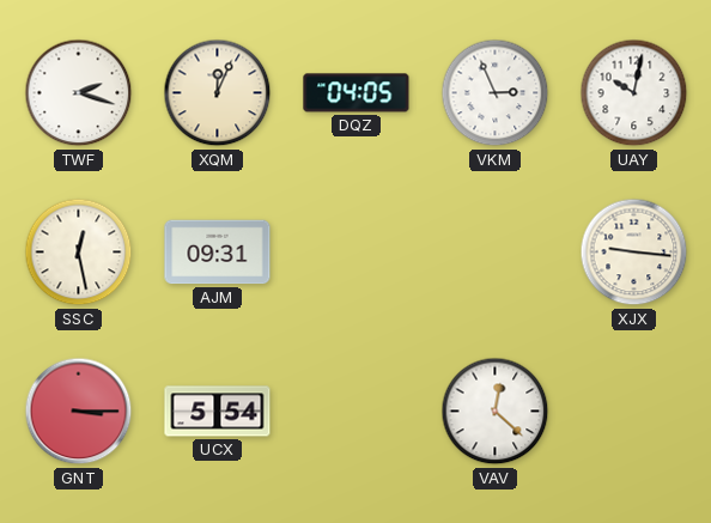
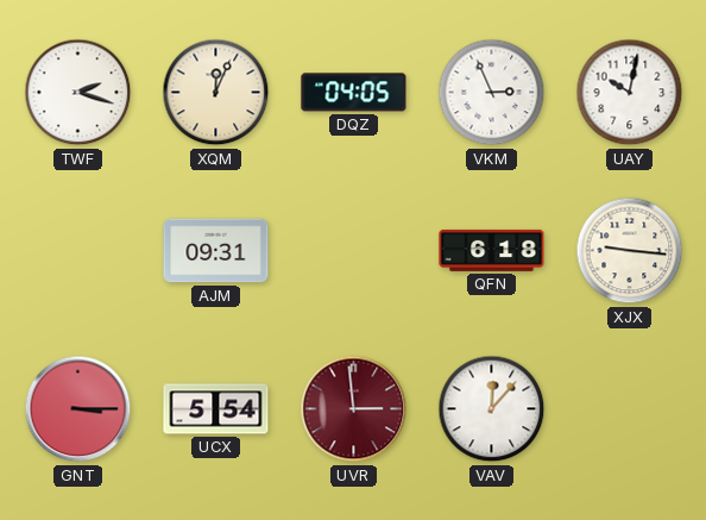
SSC: 12:28 -> none (79, 253)
QFN: none -> 6:18 (492, 250)
UVR: none -> 2:59 (354, 409)
VAV: 12:22 -> 12:07 (492, 409)
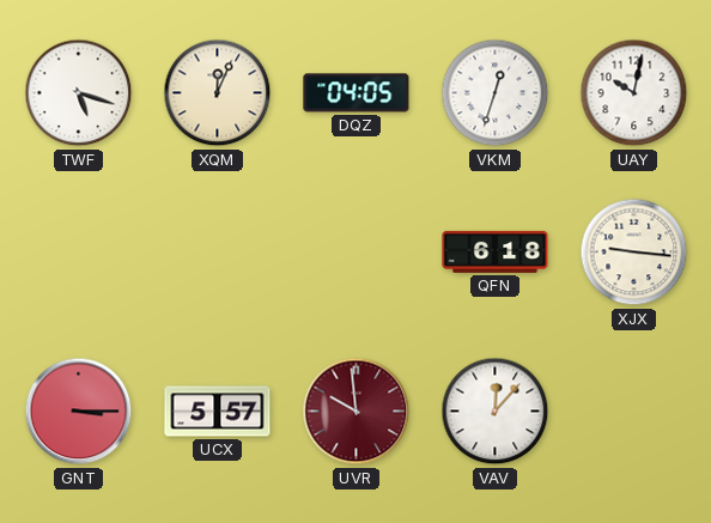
TWF: 2:18 -> 5:18 (79, 93)
VKM: 2:56 -> 12:33 (496, 93)
AJM: 09:31 -> none (216, 251)
UCX: 5:54 -> 5:57 (218, 412)
UVR: 2:59 -> 9:59 (357, 412)
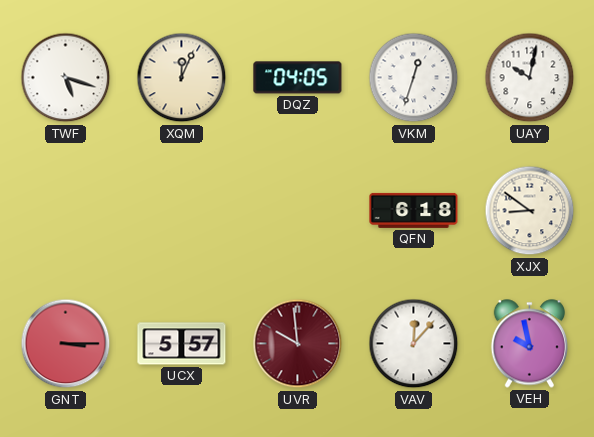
XJX: 9:16 -> 8:51 (530, 211)
VEH: none -> 9:58 (529, 344)
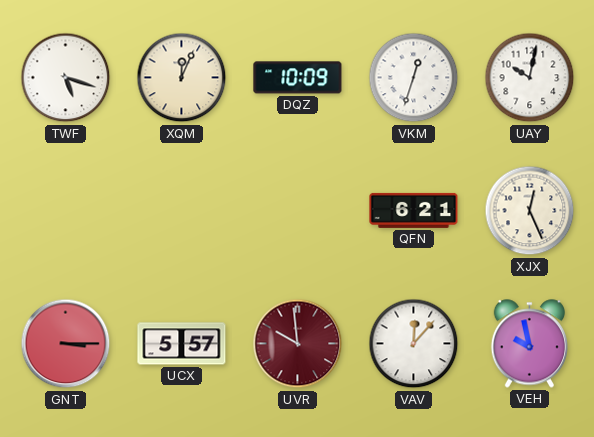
DQZ: 04:05 -> 10:09 (298, 78)
QFN: 6:18 -> 6:21 (414, 210)
XJX: 8:51 -> 12:26 (530, 211)
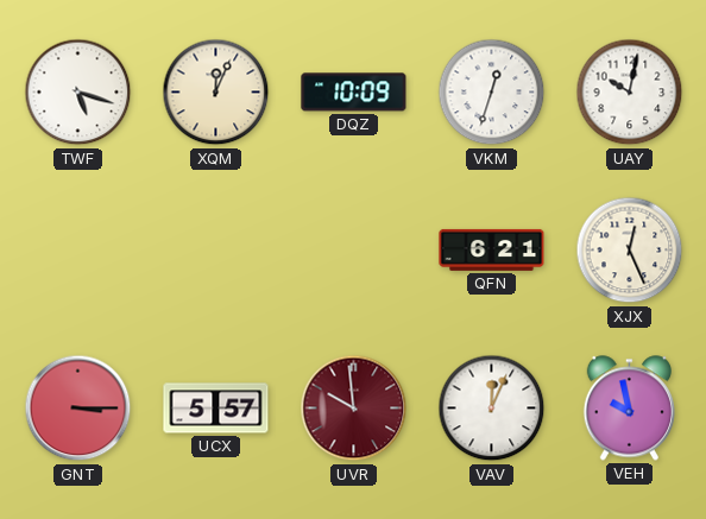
VAV: 12:07 -> 12:04 (492, 409)
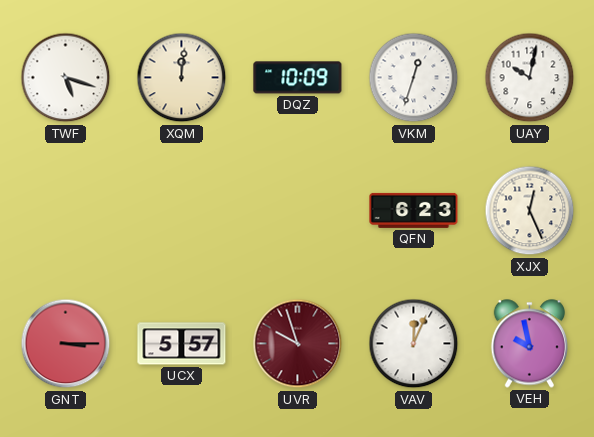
XQM: 12:04 -> 12:01 (182, 78)
QFN: 6:21 -> 6:23 (414, 210)
UVR: 9:59 -> 9:57 (298, 344)
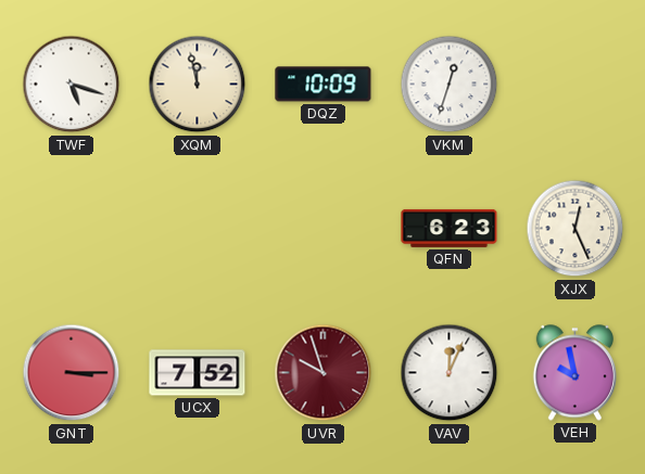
XQM: 12:01 -> 11:58 (198, 85)
UAY: 10:02 -> none (530, 78)
UCX: 5:57 -> 7:52 (198, 373)
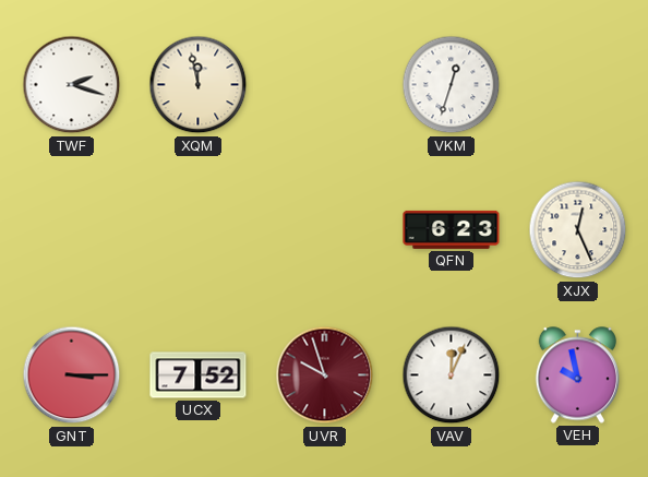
TWF: 5:18 -> 2:18 (72, 85)
DQZ: 10:09 -> none (324, 85)
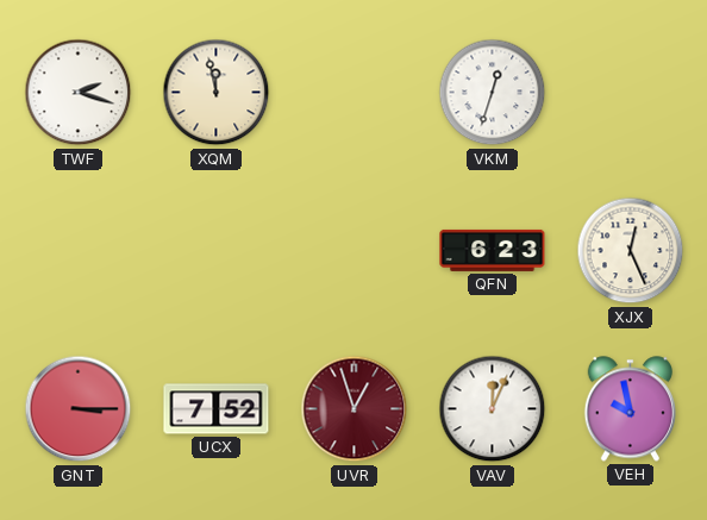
UVR: 9:57 -> 12:57 (355, 409)
